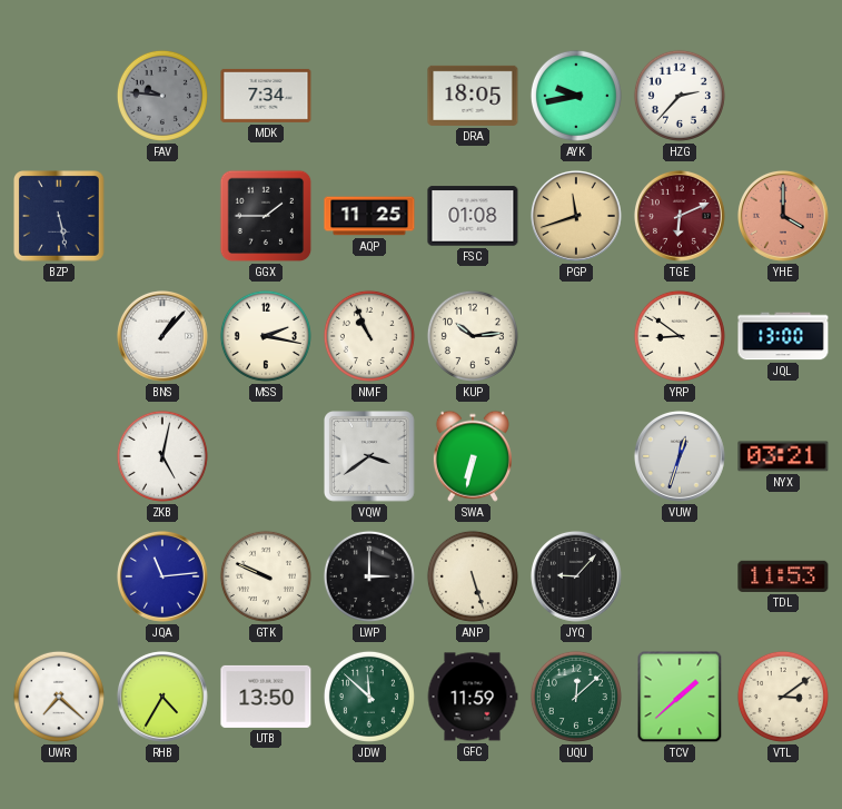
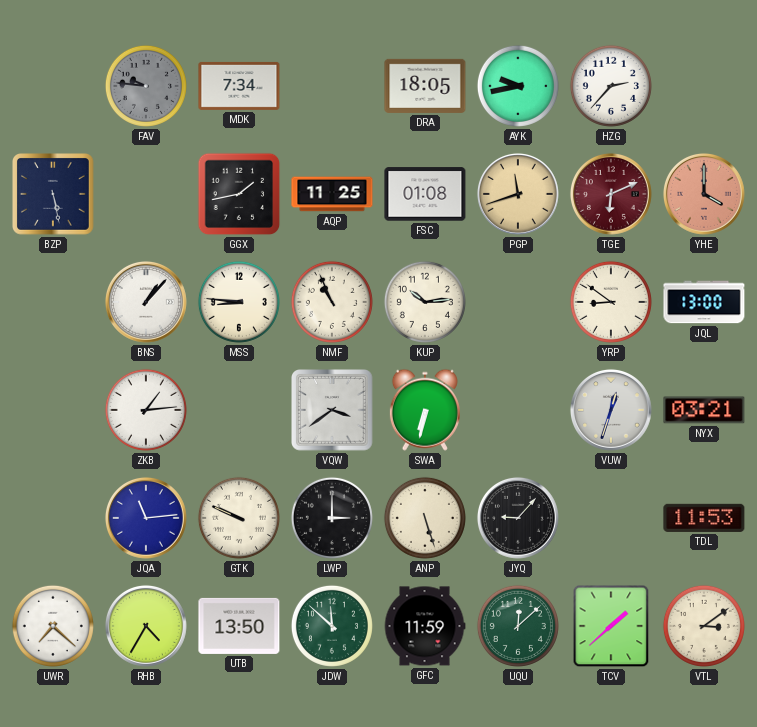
GGX: 1:45 -> 1:43 (239, 194)
MSS: 2:17 -> 8:46 (239, 302)
ZKB: 5:02 -> 1:14 (146, 410)
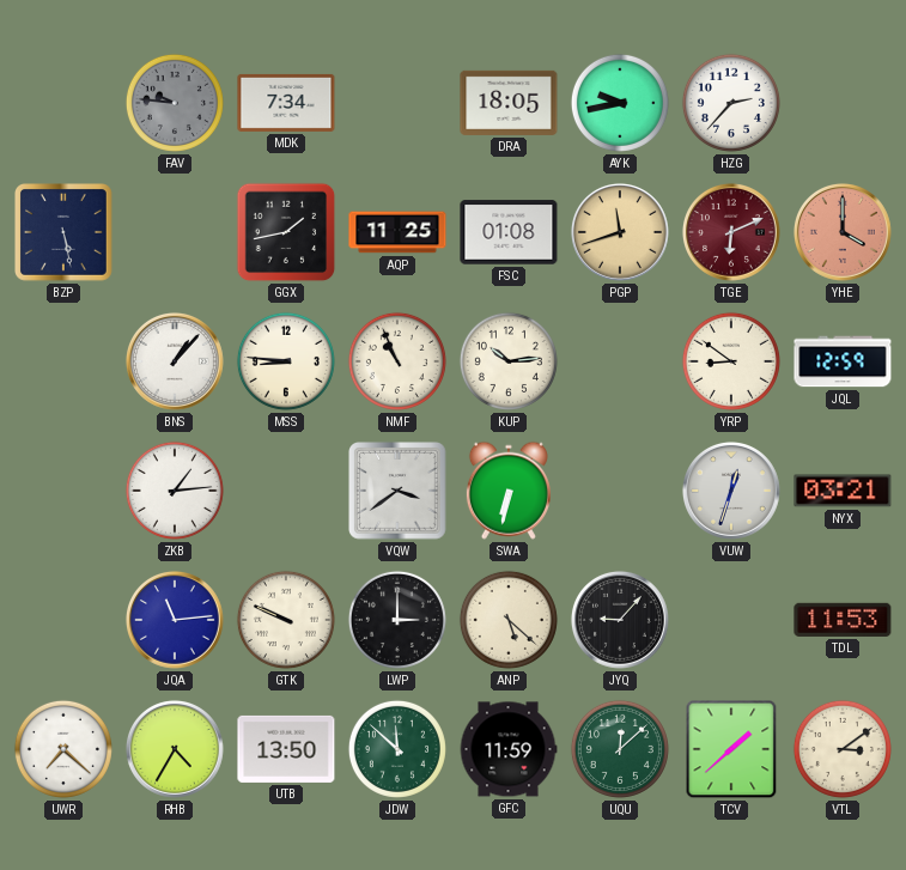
JQL: 13:00 -> 12:59 (843, 361)
ANP: 5:27 -> 5:22 (509, 620)
